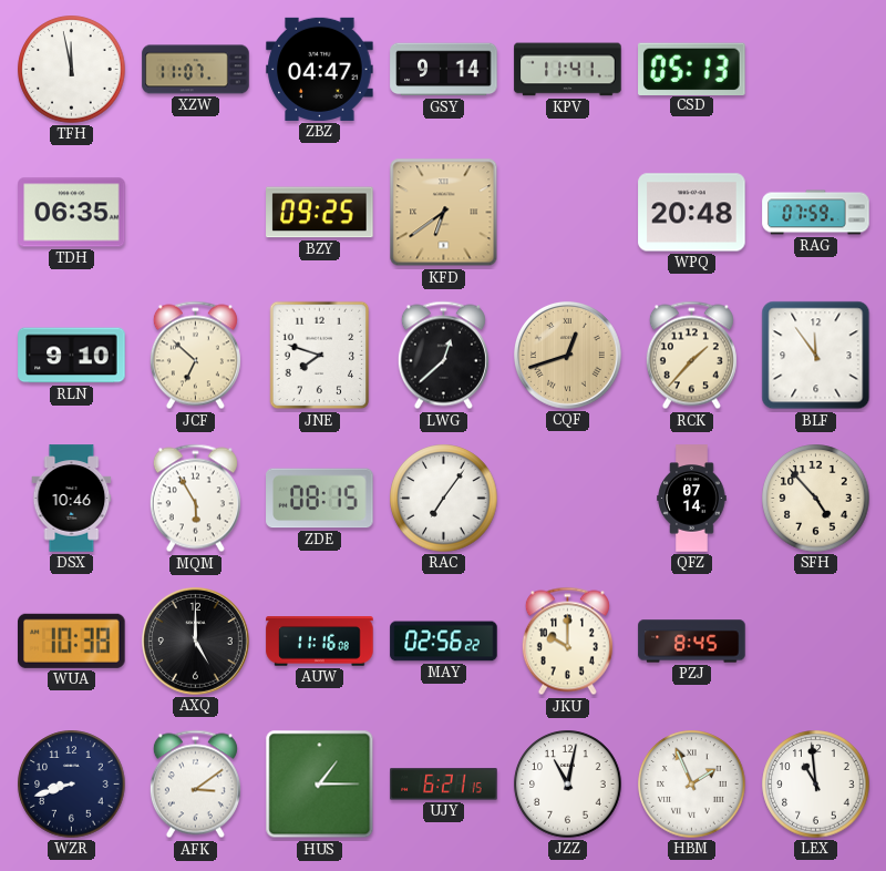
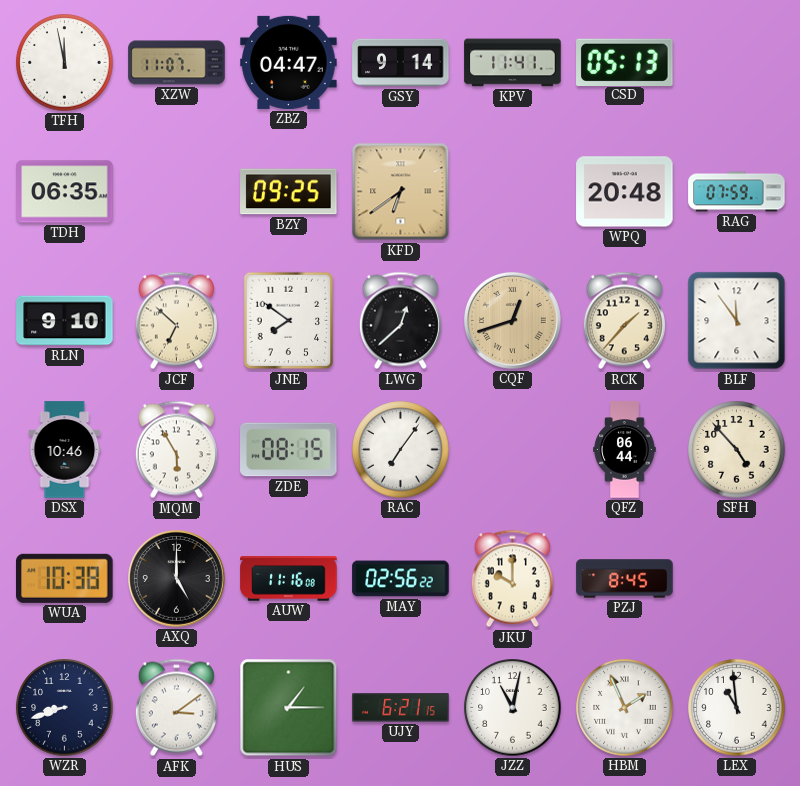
JNE: 7:48 -> 7:51 (289, 321)
QFZ: 07:14 -> 06:44 (625, 450)
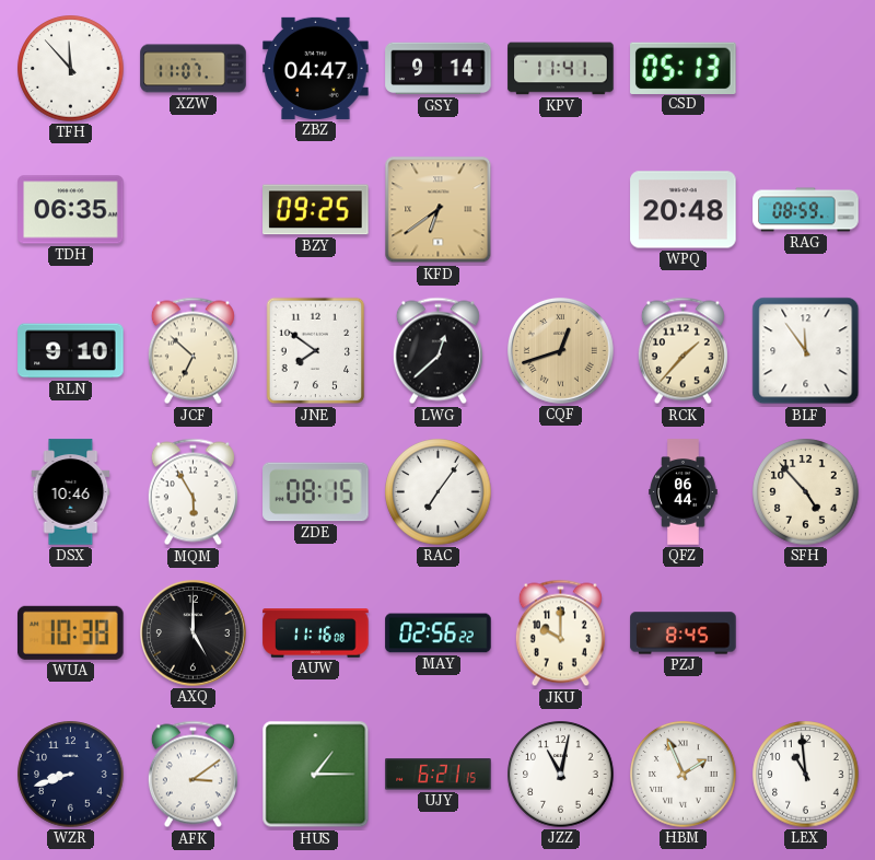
TFH: 11:58 -> 11:53 (71, 69)
RAG: 07:59 -> 08:59 (806, 210)
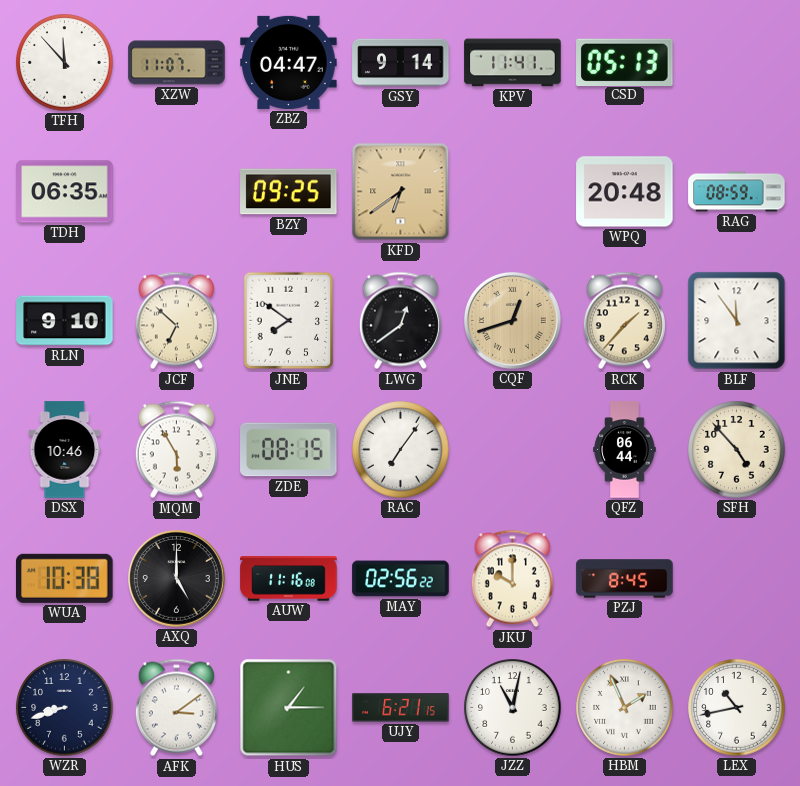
LWG: 12:38 -> 12:39 (400, 321)
LEX: 10:59 -> 10:43 (737, 708)
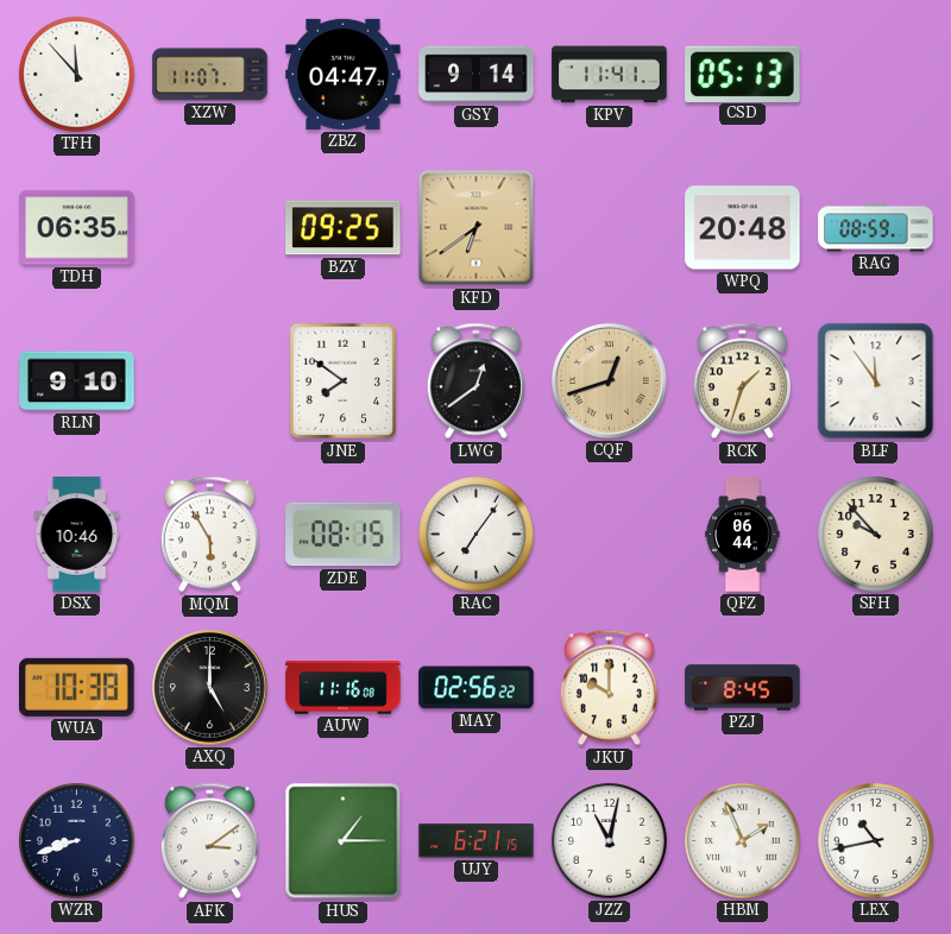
JCF: 6:52 -> none (176, 321)
RCK: 1:37 -> 1:33 (742, 381)
SFH: 4:53 -> 9:53 (876, 535)
